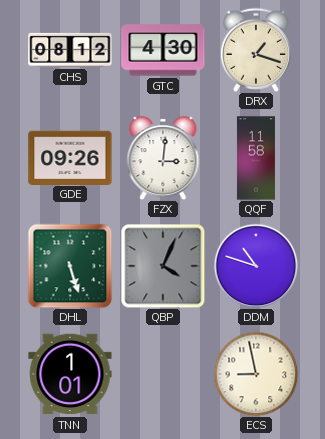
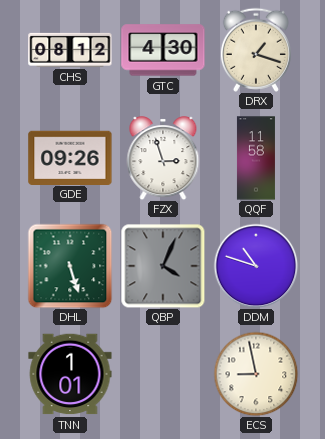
FZX: 3:01 -> 2:57 (163, 158)
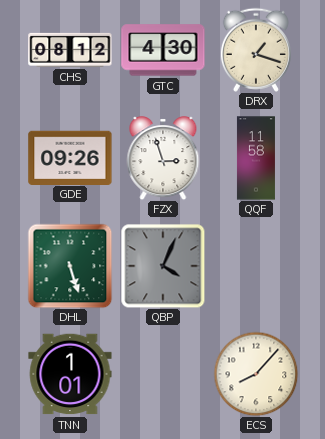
DDM: 10:48 -> none (256, 266)
ECS: 8:58 -> 8:07 (256, 374)
